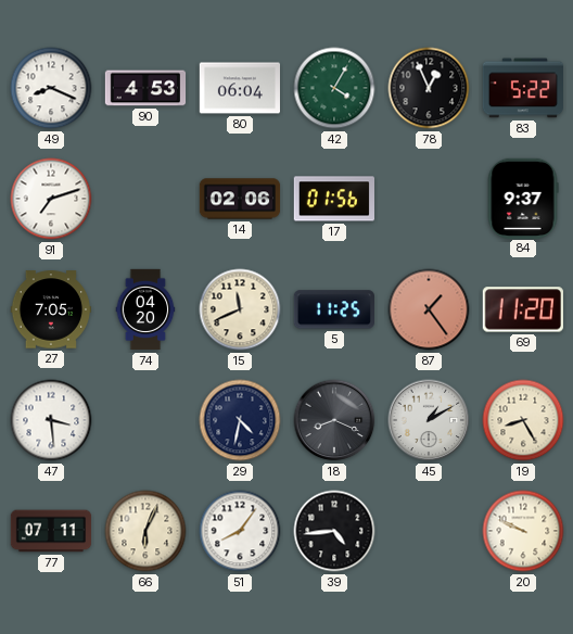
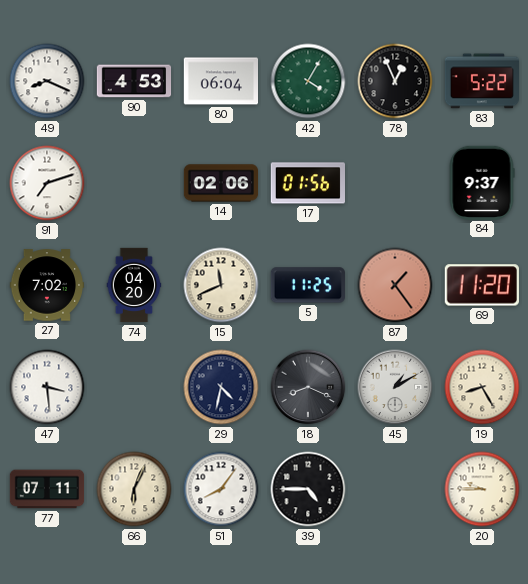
27: 7:05 -> 7:02 (47, 285)
39: 4:44 -> 4:45 (308, 489)
20: 9:49 -> 9:45 (482, 489)
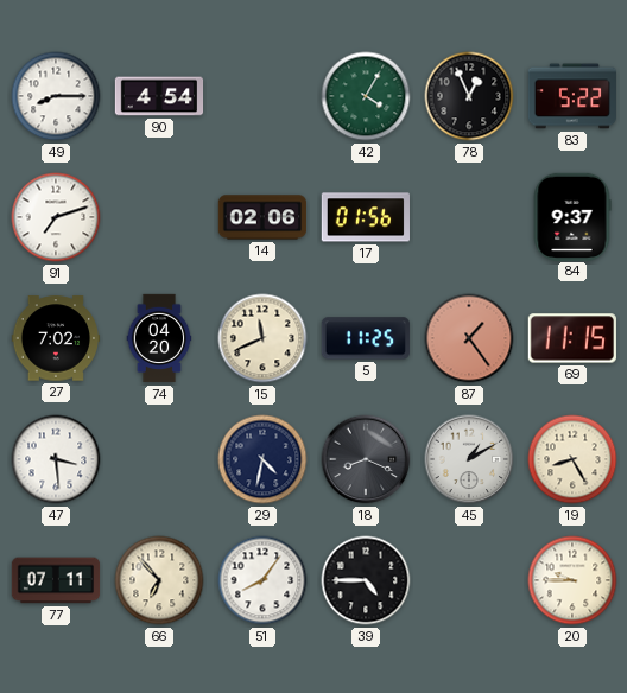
49: 8:19 -> 8:15 (56, 96)
90: 4:53 -> 4:54 (159, 96)
80: 06:04 -> none (221, 81)
69: 11:20 -> 11:15 (572, 338)
66: 6:04 -> 6:53 (159, 580)
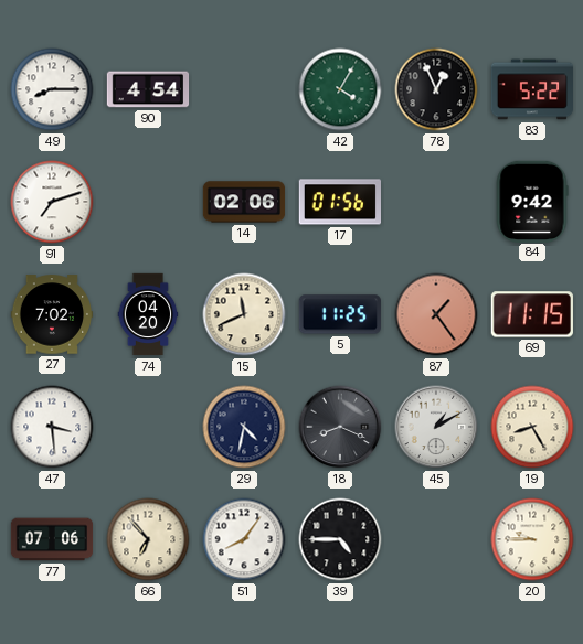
84: 9:37 -> 9:42 (532, 201)
77: 07:11 -> 07:06 (52, 539)
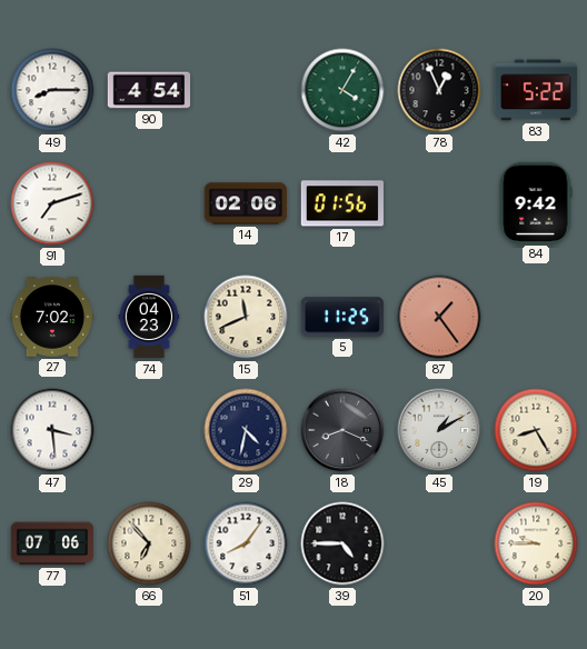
74: 04:20 -> 04:23 (149, 317)
69: 11:15 -> none (532, 314)
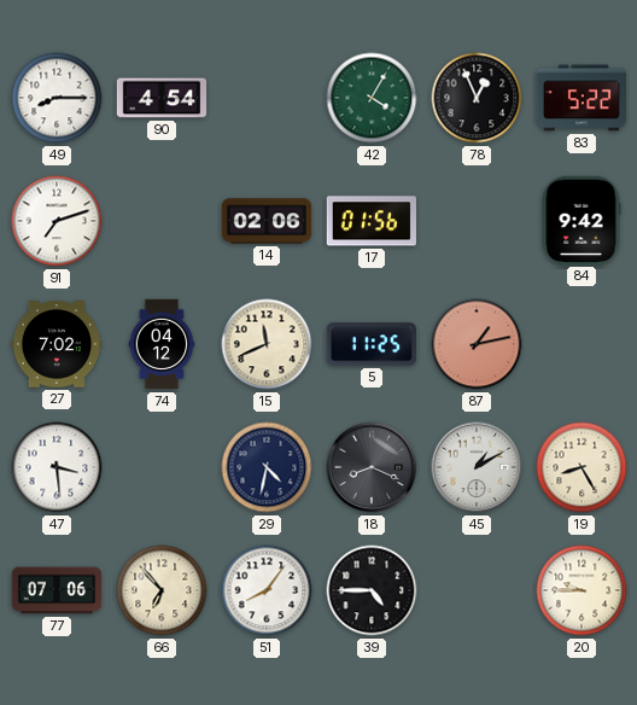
74: 04:23 -> 04:12 (162, 344)
87: 1:24 -> 1:13 (477, 344)
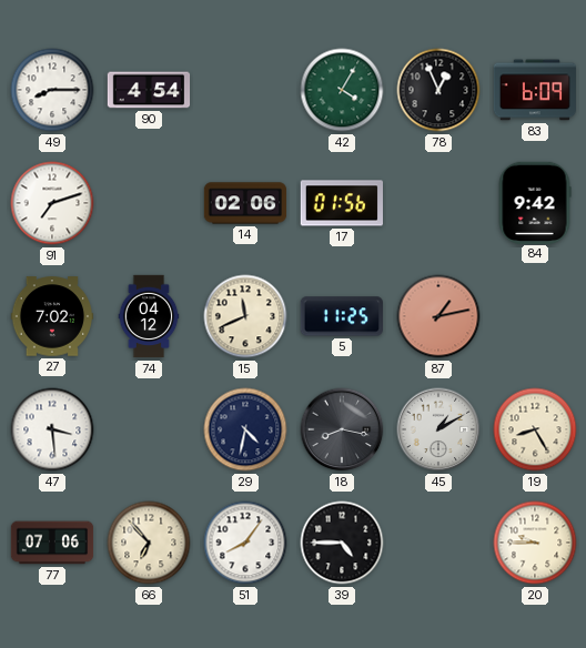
83: 5:22 -> 6:09 (534, 90)
18: 8:19 -> 8:17 (342, 429)
